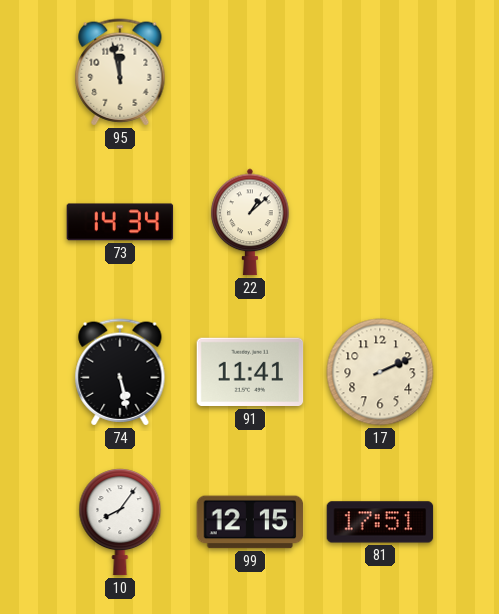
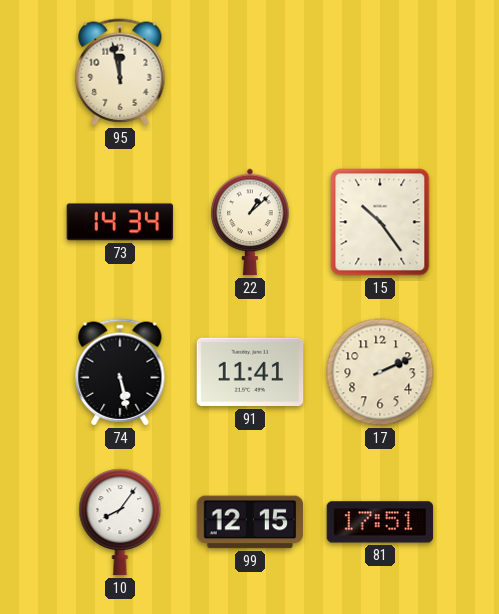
15: none -> 10:24 (380, 222)
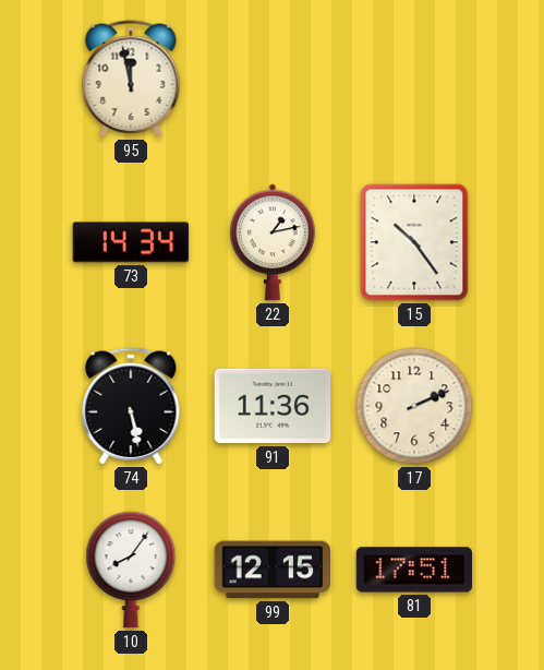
22: 1:08 -> 1:13 (273, 242)
91: 11:41 -> 11:36 (273, 406)
